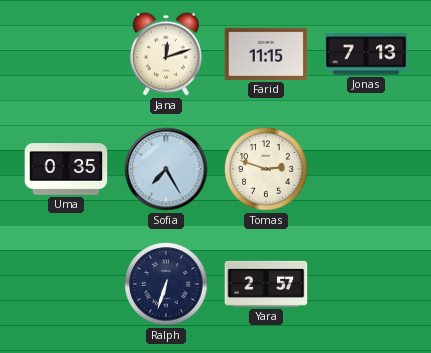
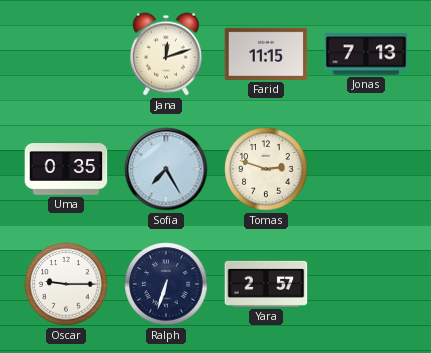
Oscar: none -> 9:15 (66, 284)
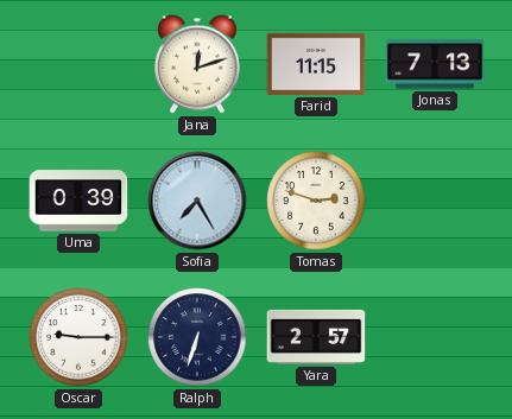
Uma: 0:35 -> 0:39 (78, 201)
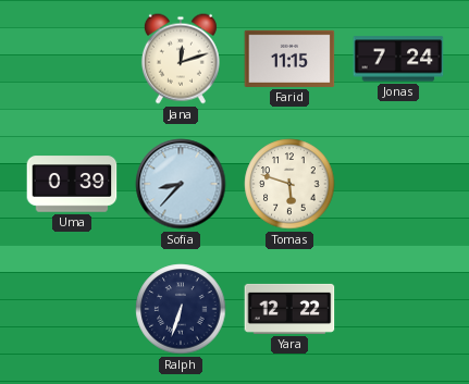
Jonas: 7:13 -> 7:24 (398, 59)
Sofia: 7:25 -> 8:37 (181, 184)
Tomas: 2:48 -> 5:48 (289, 184)
Oscar: 9:15 -> none (78, 337)
Yara: 2:57 -> 12:22 (289, 309)
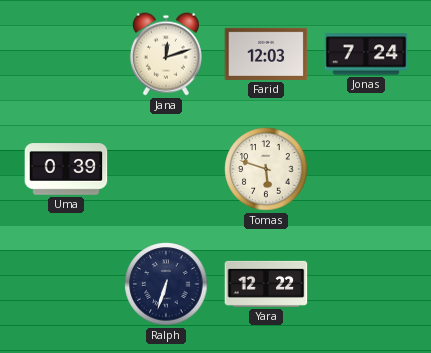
Farid: 11:15 -> 12:03 (266, 54)
Sofia: 8:37 -> none (181, 184)
